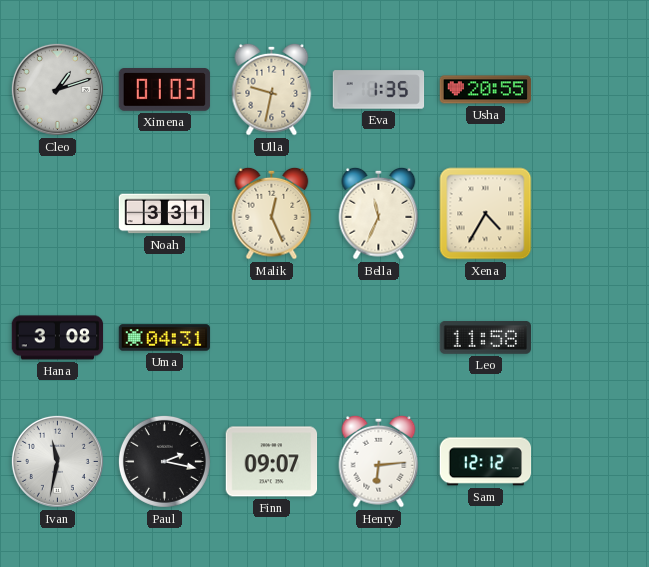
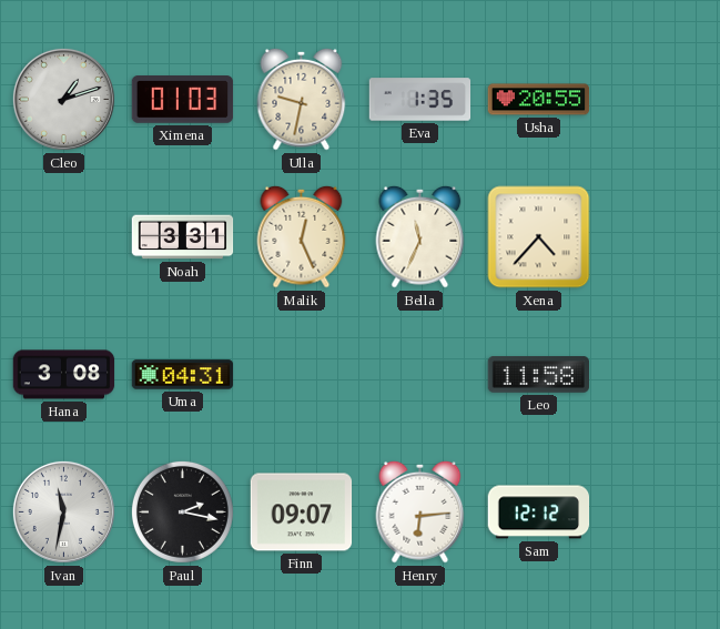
Xena: 4:35 -> 4:37 (539, 237)
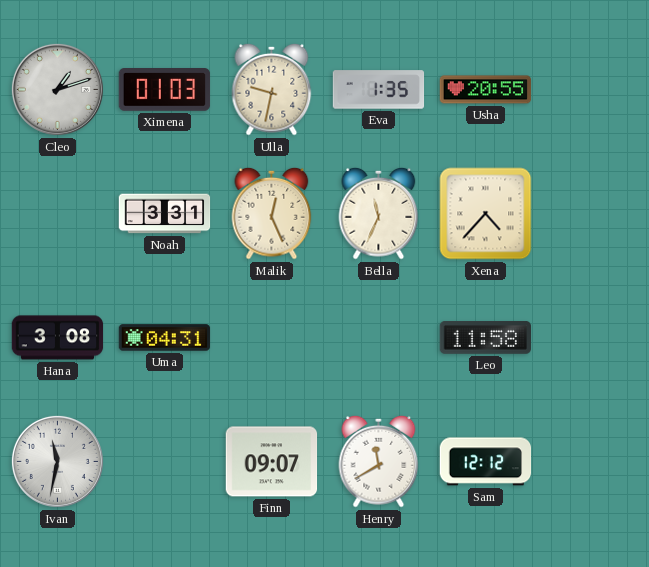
Paul: 2:17 -> none (182, 511)
Henry: 6:14 -> 11:40 (379, 461)
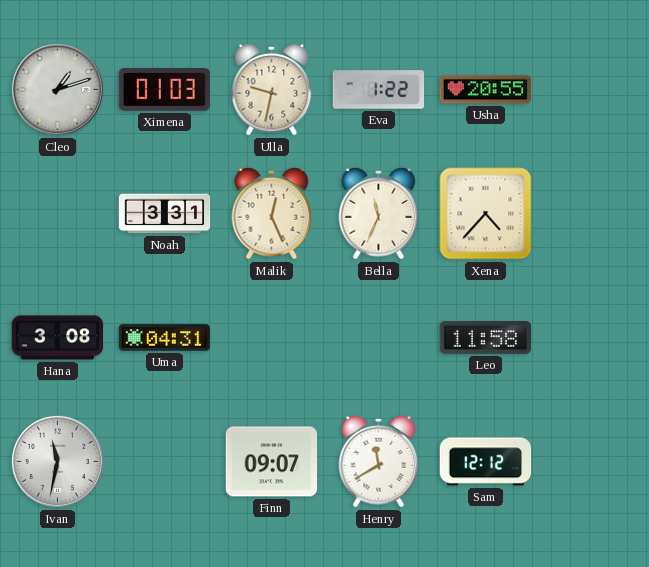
Eva: 1:35 -> 1:22 (379, 90)
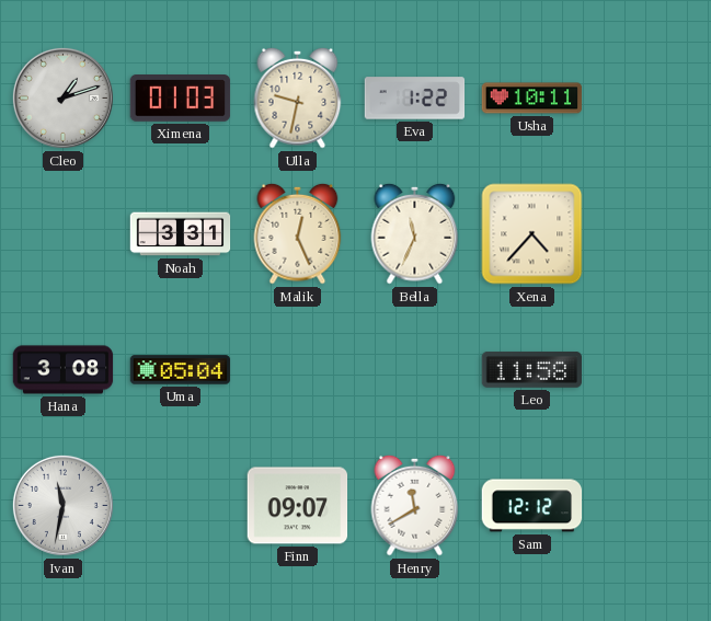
Usha: 20:55 -> 10:11 (532, 99)
Uma: 04:31 -> 05:04 (181, 370)
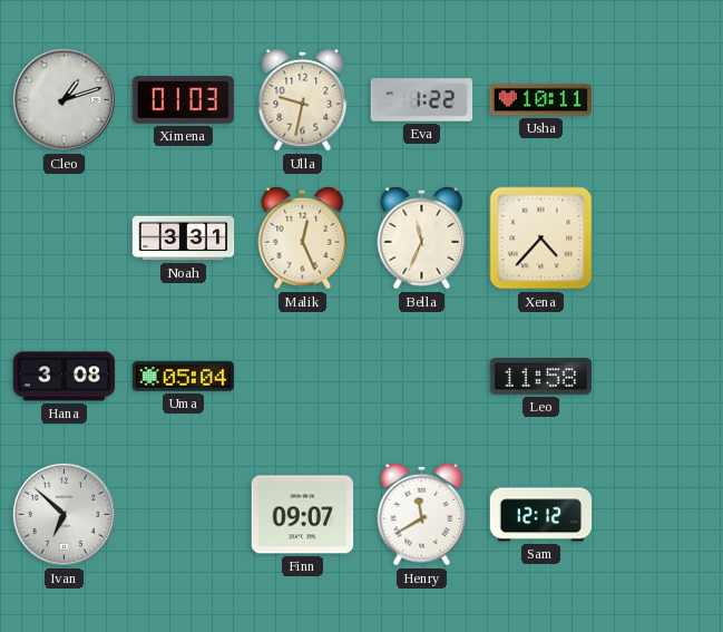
Ivan: 11:32 -> 6:52 (63, 514)
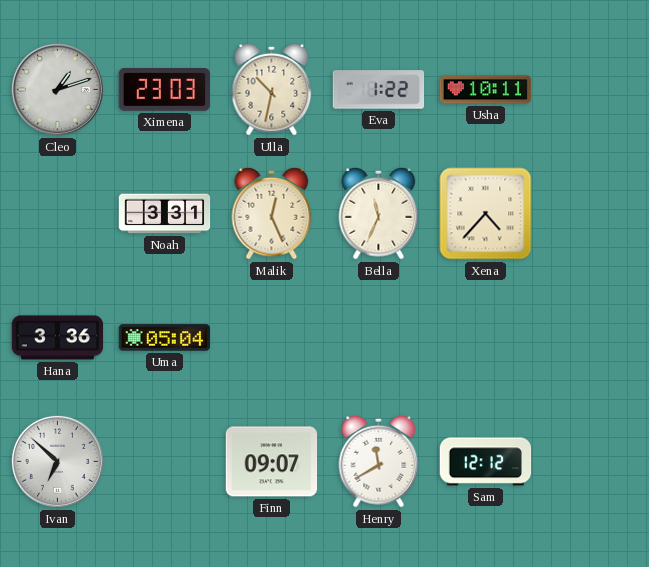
Ximena: 01:03 -> 23:03 (165, 90)
Ulla: 9:32 -> 10:32 (272, 89)
Hana: 3:08 -> 3:36 (58, 338)
Leo: 11:58 -> none (541, 377)
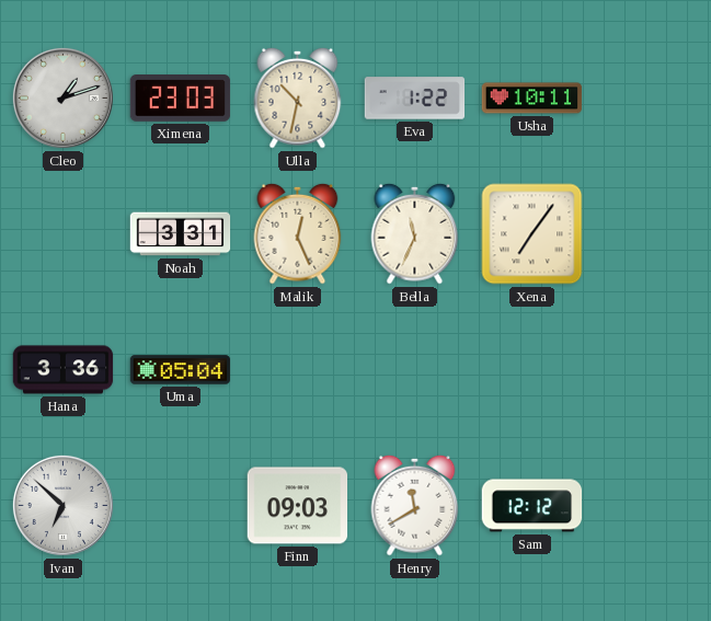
Xena: 4:37 -> 7:06 (532, 234)
Finn: 09:07 -> 09:03 (298, 506)
